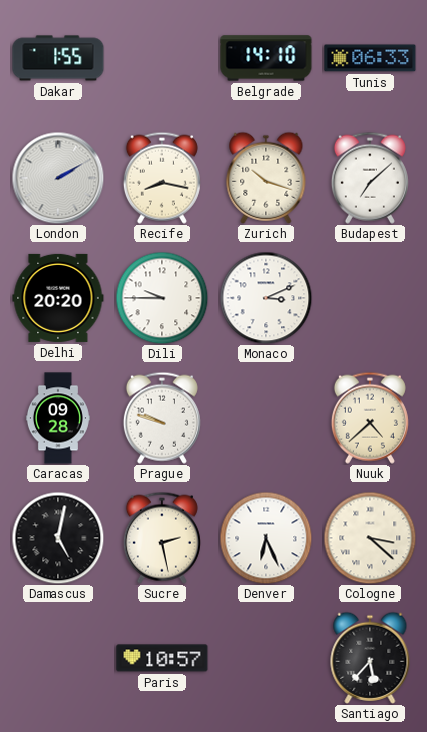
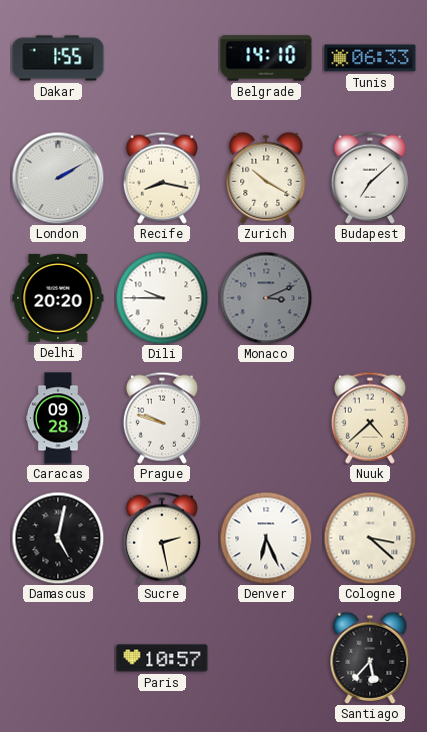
Zurich: 10:18 -> 10:20 (266, 178)
Monaco dial: white -> grey (266, 298)
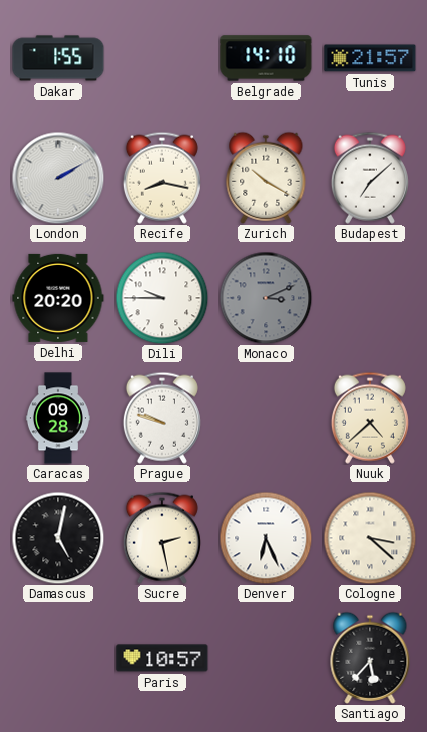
Tunis: 06:33 -> 21:57 (370, 58)
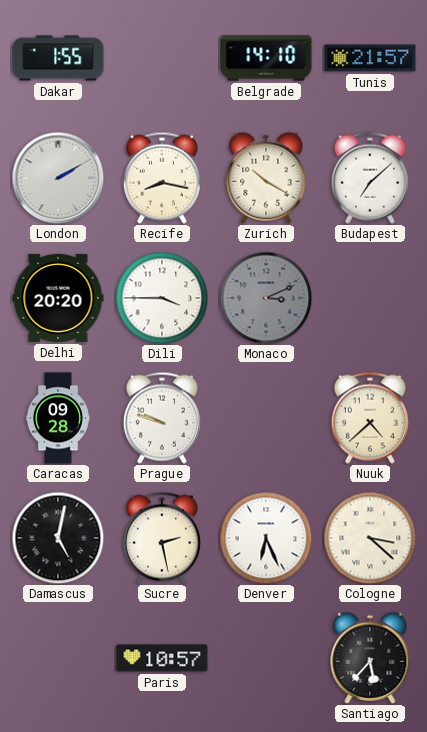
Dili: 9:45 -> 3:45 (162, 298)
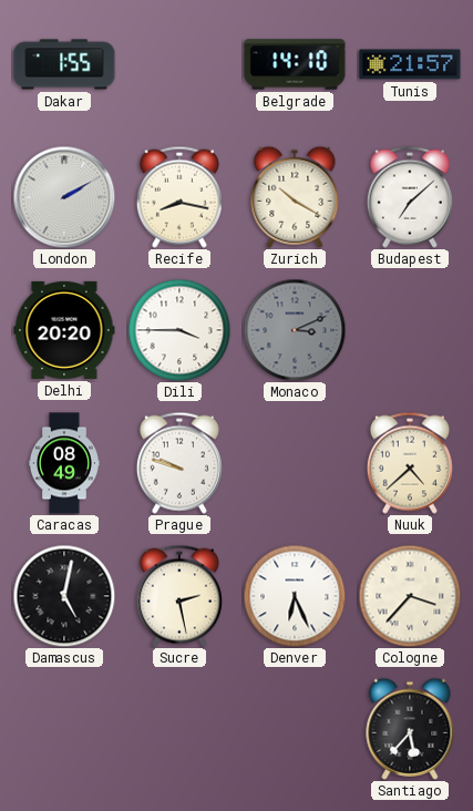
Caracas: 09:28 -> 08:49 (64, 463)
Cologne: 3:22 -> 3:37 (410, 596)
Paris: 10:57 -> none (162, 658)
